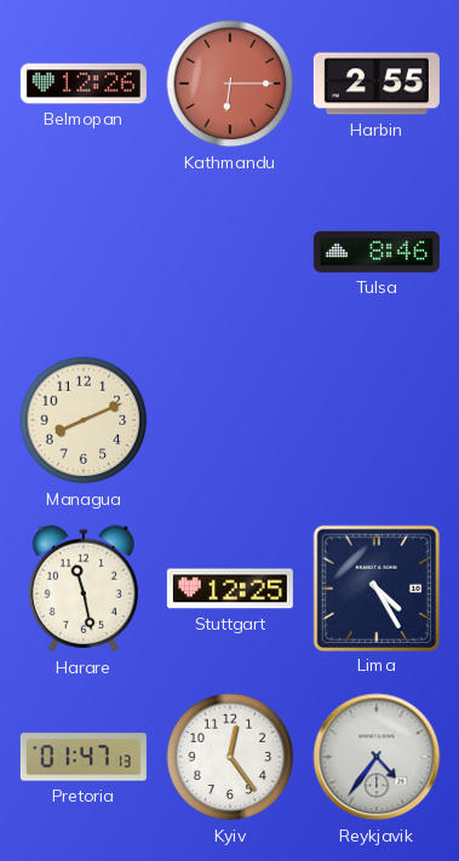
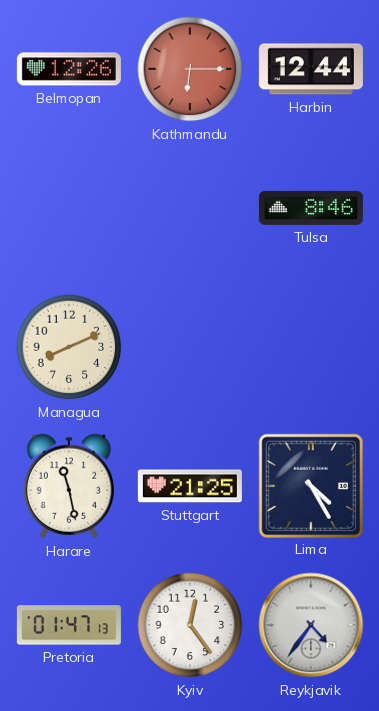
Harbin: 2:55 -> 12:44 (311, 69)
Stuttgart: 12:25 -> 21:25 (190, 486)
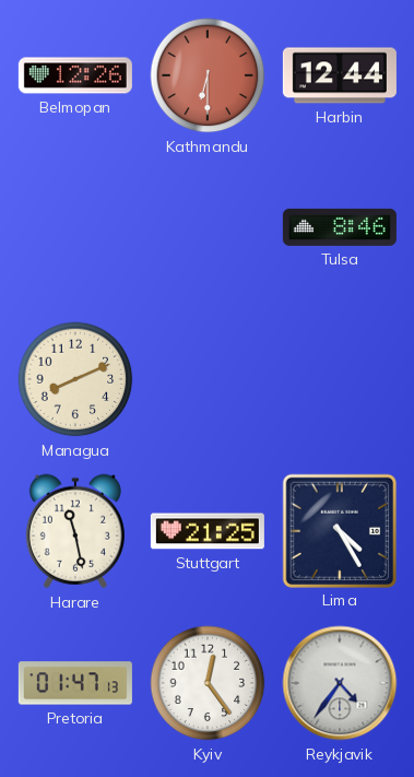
Kathmandu: 6:15 -> 6:30 (208, 75)
